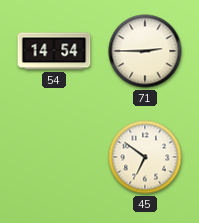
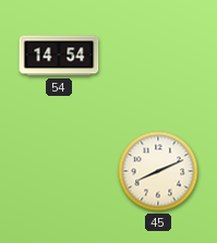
71: 2:45 -> none (145, 51)
45: 6:51 -> 8:11 (158, 171)
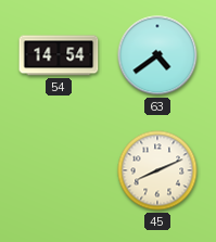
63: none -> 4:39 (157, 55)
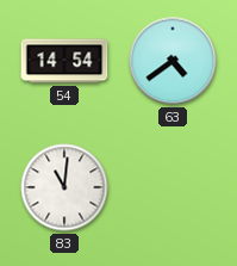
83: none -> 11:01 (64, 187)
45: 8:11 -> none (157, 170)
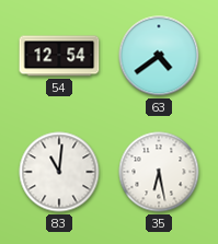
54: 14:54 -> 12:54 (59, 56)
35: none -> 6:28 (159, 172)
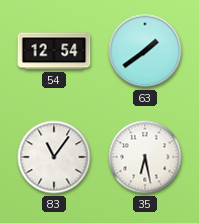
63: 4:39 -> 1:39 (145, 51)
83: 11:01 -> 11:06 (54, 157)
